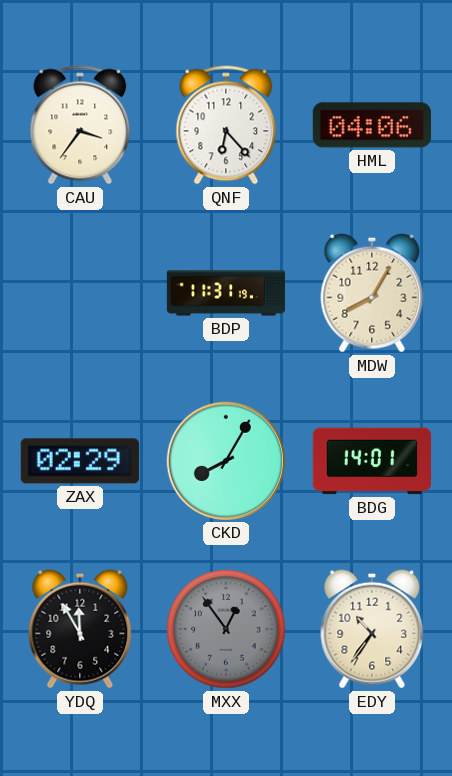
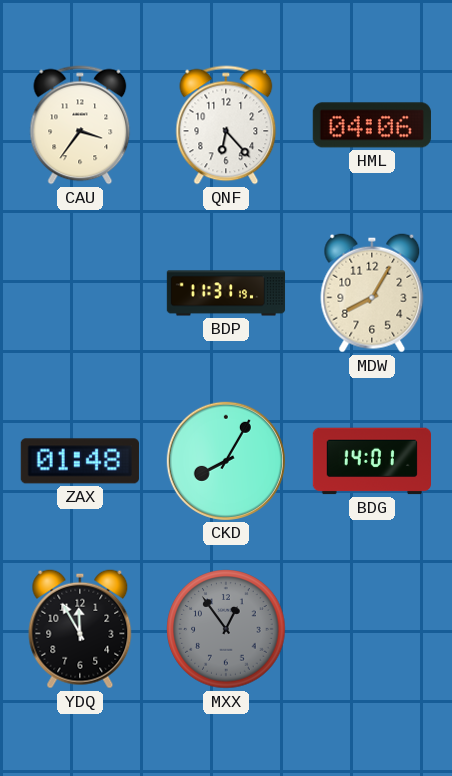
ZAX: 02:29 -> 01:48 (80, 461)
EDY: 10:36 -> none (372, 629)
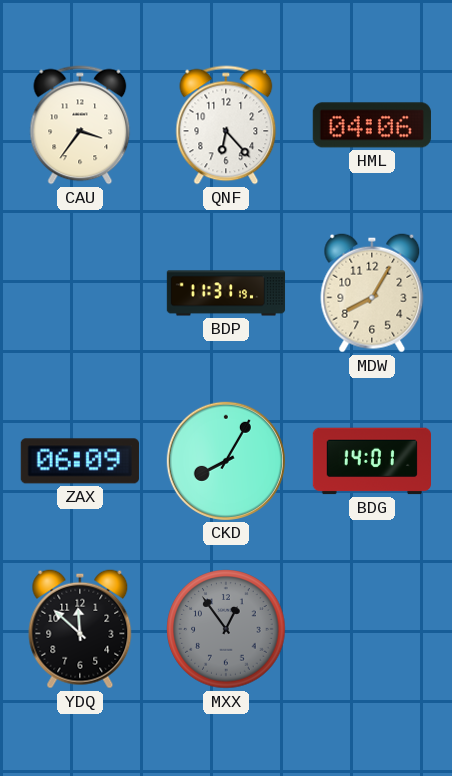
ZAX: 01:48 -> 06:09 (80, 461)
YDQ: 11:55 -> 11:52 (80, 629)
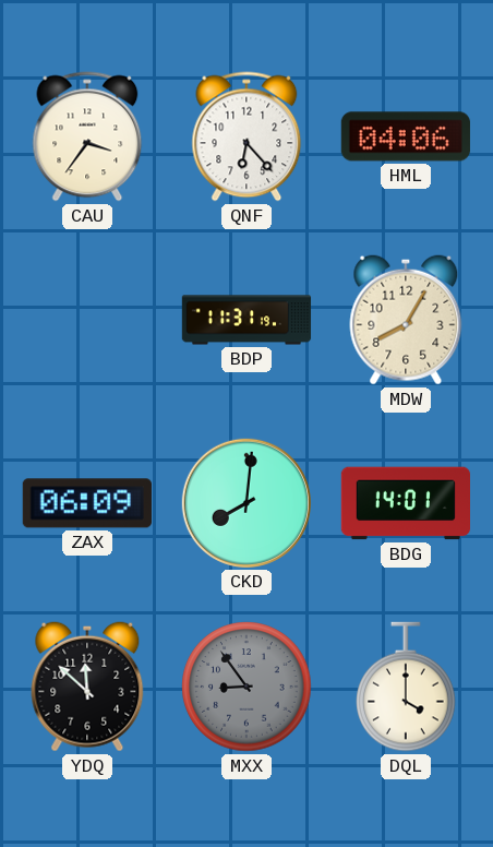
CKD: 8:05 -> 8:01 (246, 503)
MXX: 12:54 -> 8:54 (246, 687)
DQL: none -> 4:00 (406, 687)
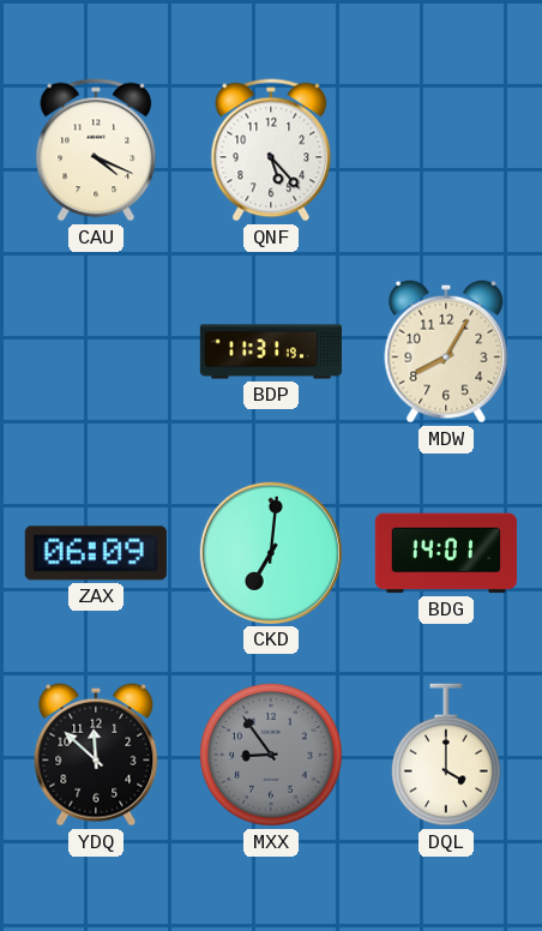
CAU: 3:36 -> 4:19 (96, 150)
QNF: 6:23 -> 5:23 (271, 150)
HML: 04:06 -> none (406, 136)
CKD: 8:01 -> 7:01 (271, 553)
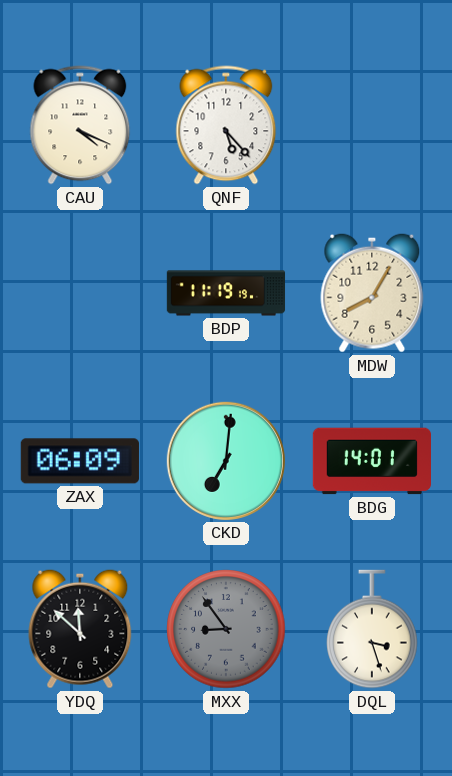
BDP: 11:31 -> 11:19 (226, 293)
DQL: 4:00 -> 3:27 (372, 629)
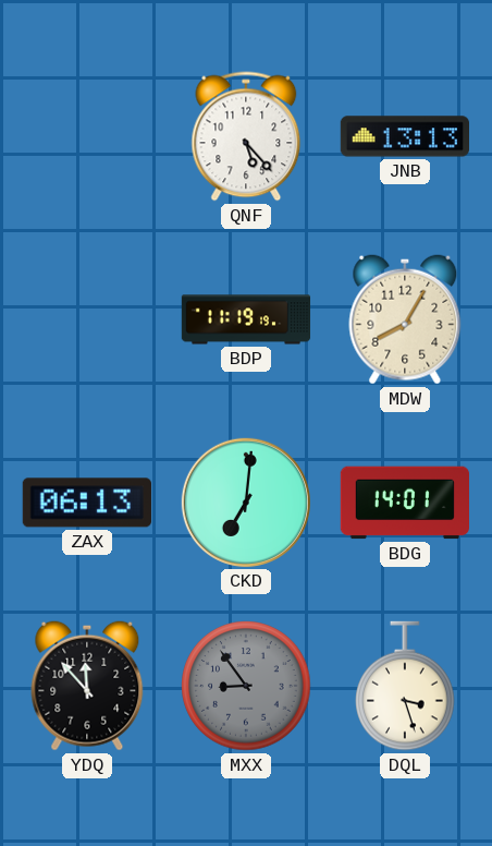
CAU: 4:19 -> none (80, 125)
JNB: none -> 13:13 (404, 136)
ZAX: 06:09 -> 06:13 (87, 503)
YDQ: 11:52 -> 11:53 (87, 686)
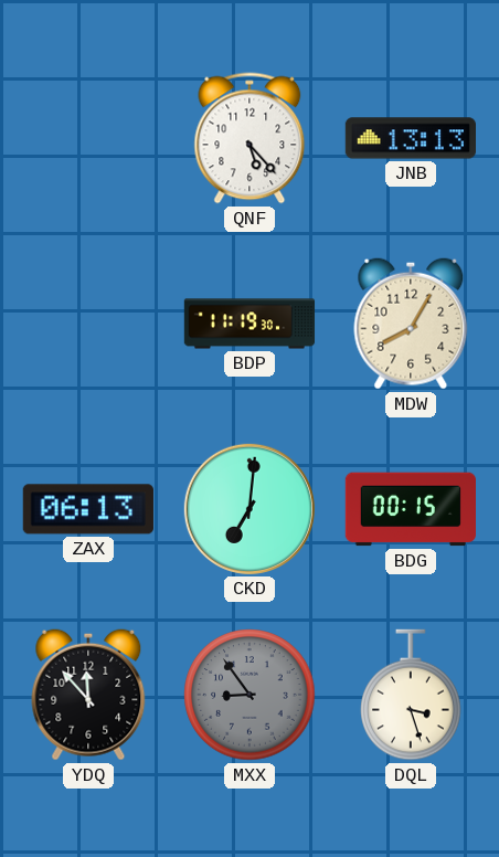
BDP: 11:19:19 -> 11:19:30 (250, 324)
BDG: 14:01 -> 00:15 (410, 509)
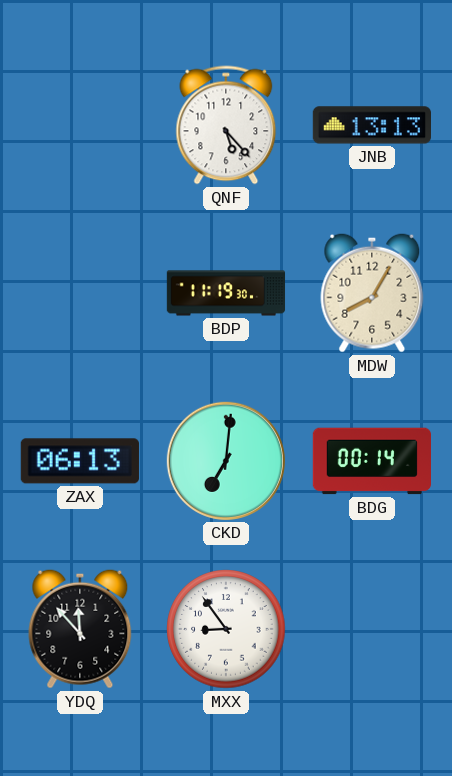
BDG: 00:15 -> 00:14 (371, 461)
MXX dial: grey -> white (226, 629)
DQL: 3:27 -> none (411, 695)
